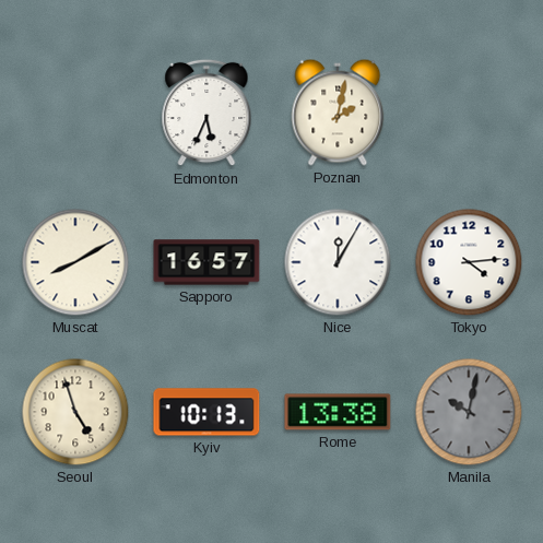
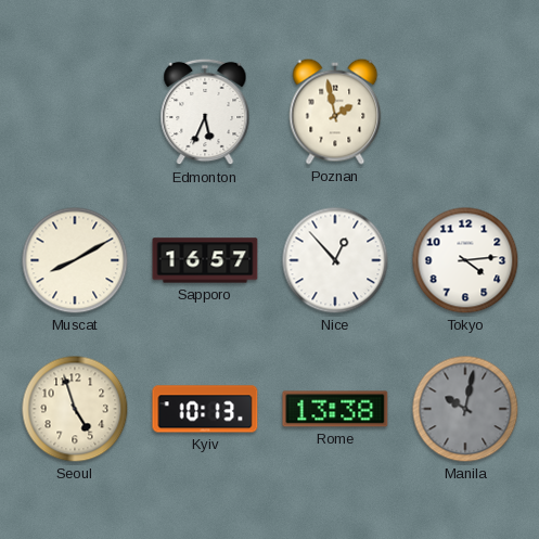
Poznan: 2:02 -> 1:58 (335, 112)
Nice: 12:05 -> 12:53 (335, 260)
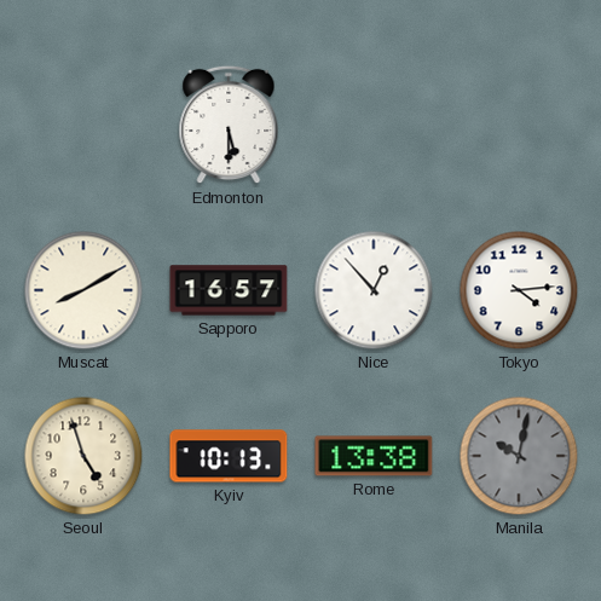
Edmonton: 5:34 -> 5:30 (229, 125)
Poznan: 1:58 -> none (335, 112)
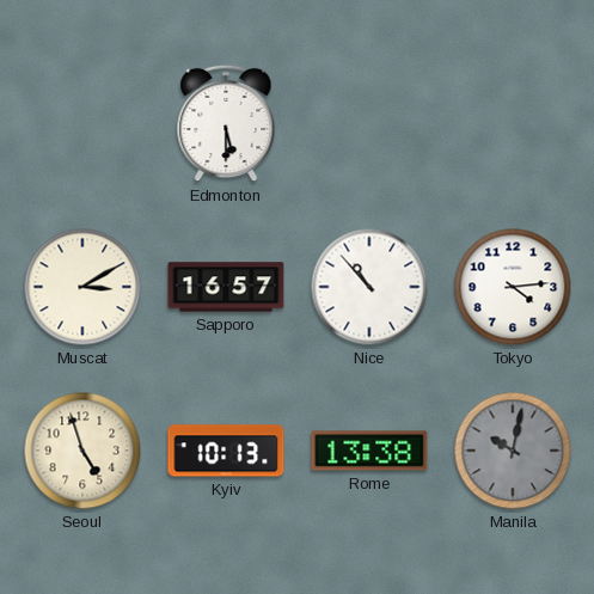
Muscat: 8:10 -> 3:10 (82, 287)
Nice: 12:53 -> 10:53 (369, 287)
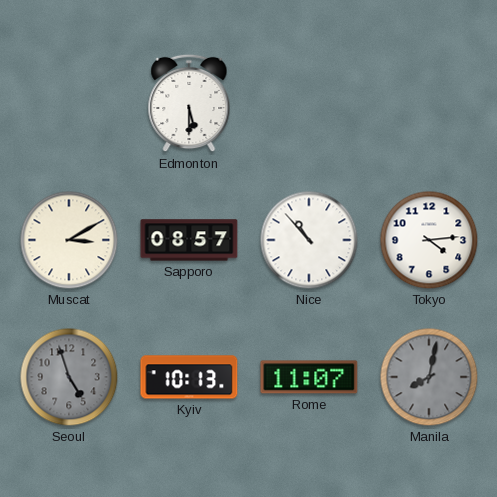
Sapporo: 16:57 -> 08:57 (189, 240)
Seoul dial: cream -> grey (69, 377)
Rome: 13:38 -> 11:07 (309, 377)
Manila: 10:02 -> 8:02 (429, 377)
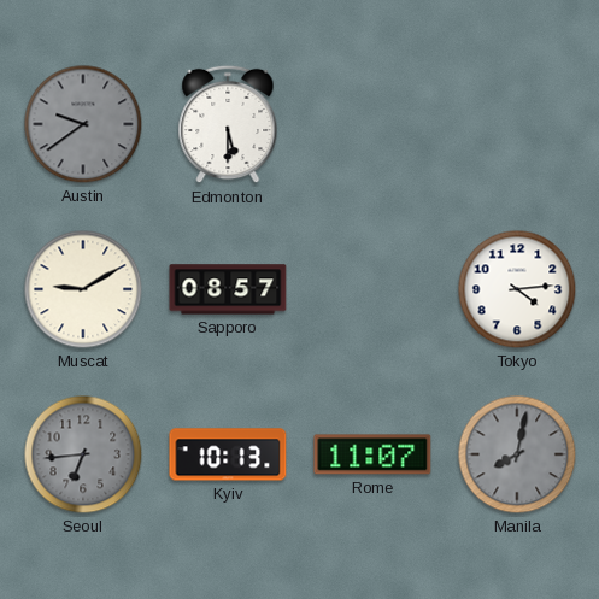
Austin: none -> 9:39 (83, 124)
Muscat: 3:10 -> 9:10 (83, 289)
Nice: 10:53 -> none (309, 240)
Seoul: 4:57 -> 6:44 (83, 454)
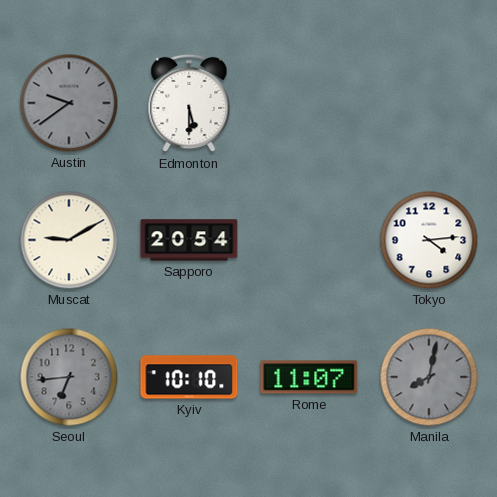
Sapporo: 08:57 -> 20:54 (189, 240)
Kyiv: 10:13 -> 10:10 (189, 377)
